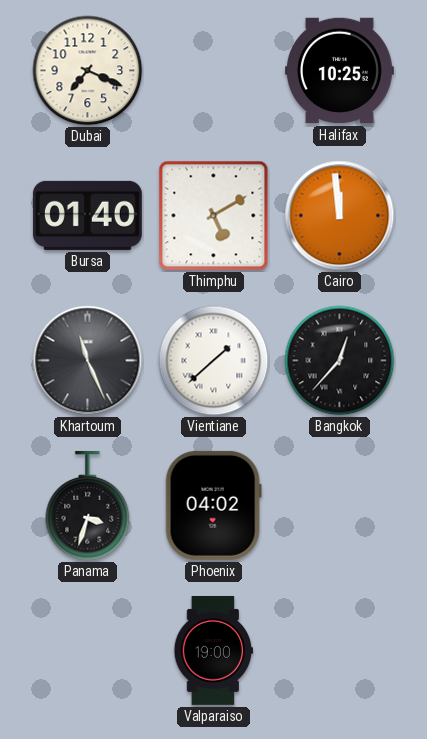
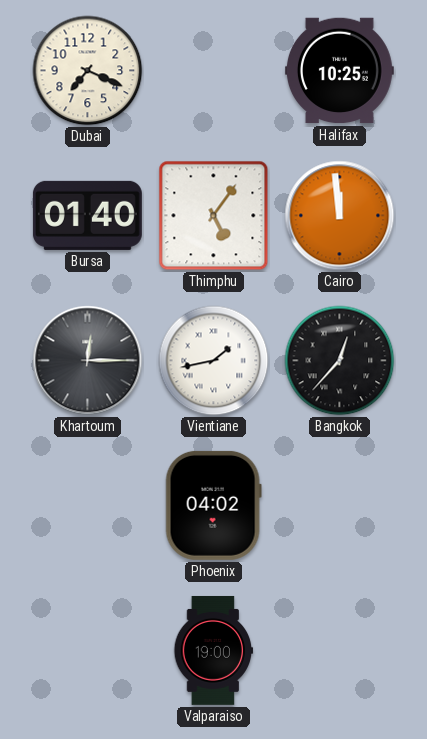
Thimphu: 5:10 -> 5:06 (214, 216)
Khartoum: 11:26 -> 12:15 (88, 361)
Vientiane: 1:38 -> 1:43 (214, 361)
Panama: 3:33 -> none (88, 506)
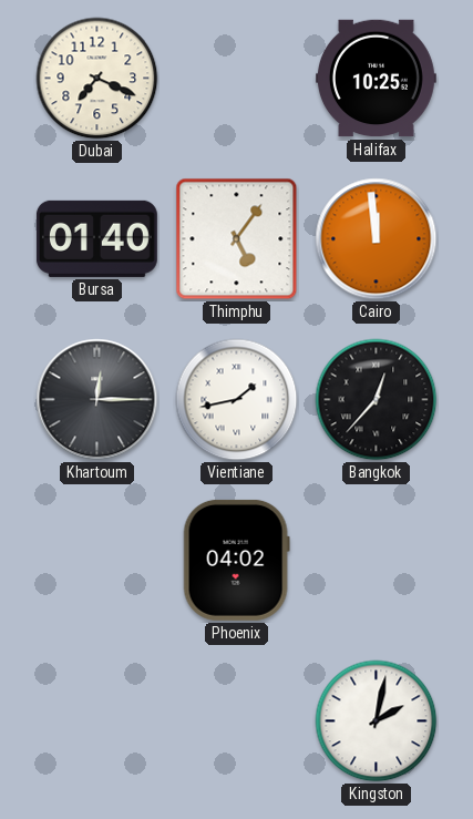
Valparaiso: 19:00 -> none (214, 650)
Kingston: none -> 2:02 (377, 721)
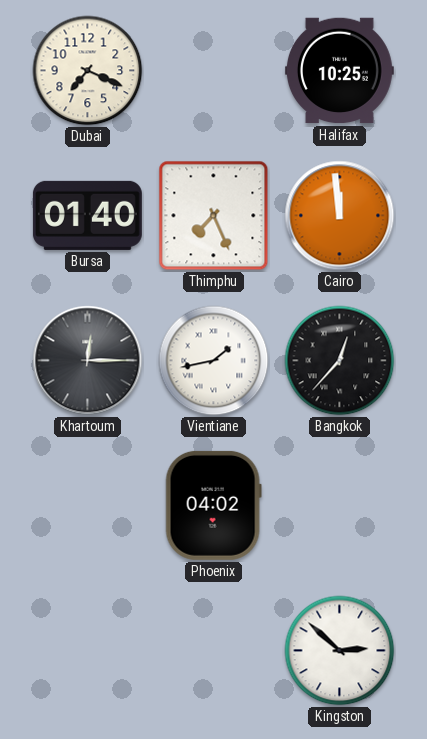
Thimphu: 5:06 -> 7:26 (214, 216)
Kingston: 2:02 -> 2:52 (340, 651)
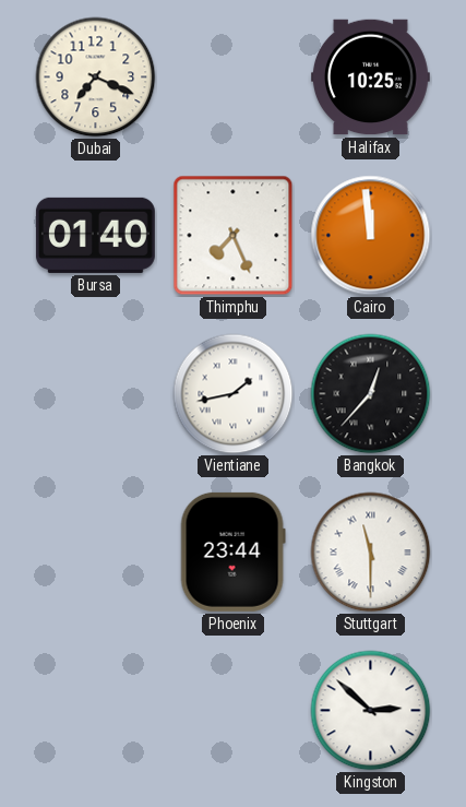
Khartoum: 12:15 -> none (88, 361)
Phoenix: 04:02 -> 23:44 (232, 551)
Stuttgart: none -> 11:30 (371, 553)
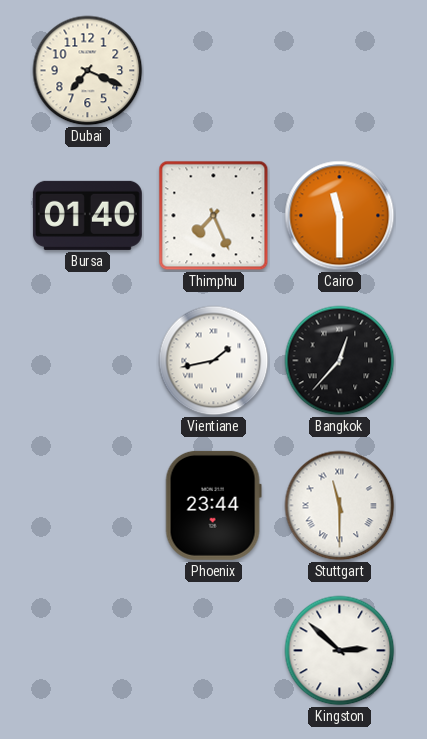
Halifax: 10:25 -> none (370, 78)
Cairo: 11:59 -> 11:30 (340, 216)
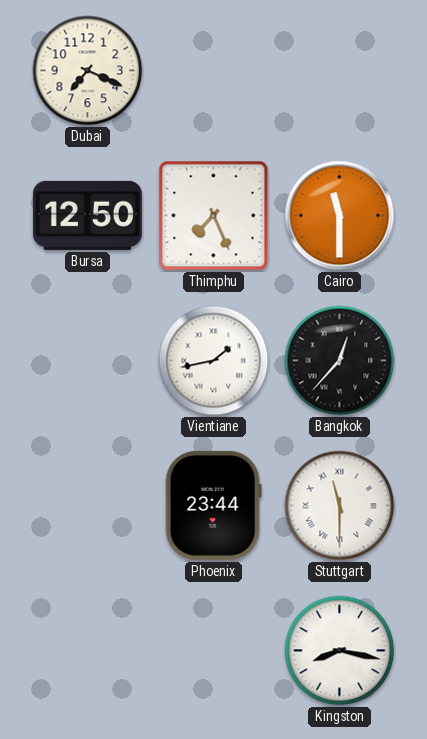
Bursa: 01:40 -> 12:50 (87, 215)
Kingston: 2:52 -> 8:17 (340, 651)
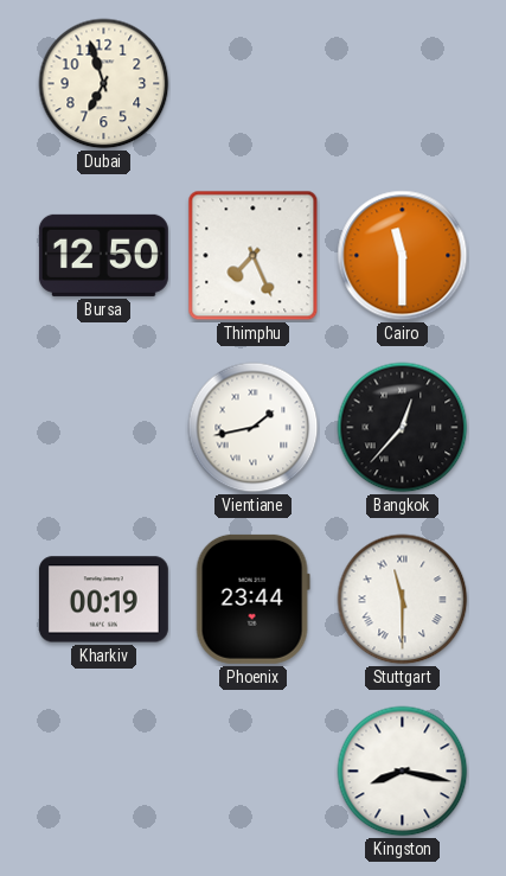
Dubai: 7:19 -> 6:57 (104, 84)
Kharkiv: none -> 00:19 (103, 600)
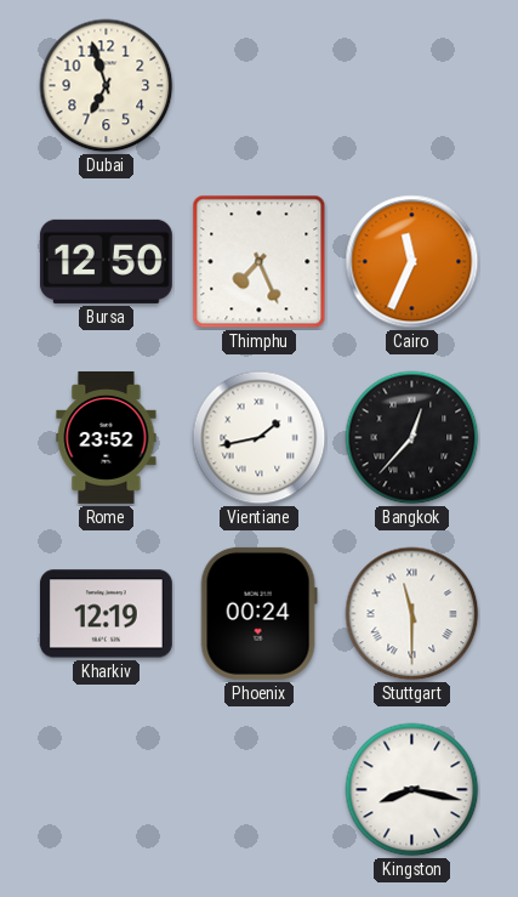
Cairo: 11:30 -> 11:34 (412, 262)
Rome: none -> 23:52 (107, 438)
Kharkiv: 00:19 -> 12:19 (106, 614)
Phoenix: 23:44 -> 00:24 (258, 613)
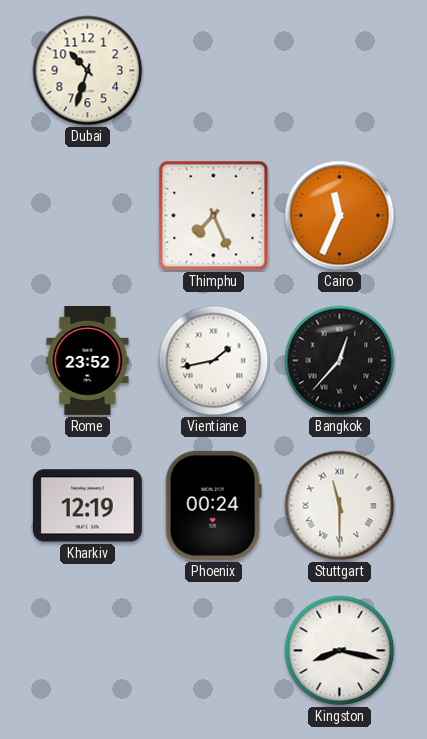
Dubai: 6:57 -> 10:33 (88, 71)
Bursa: 12:50 -> none (106, 261)
